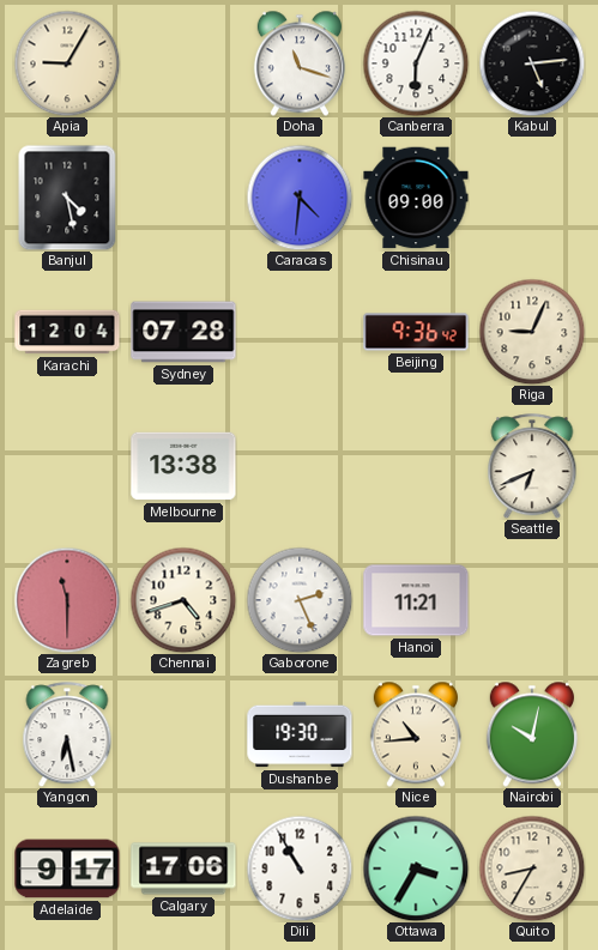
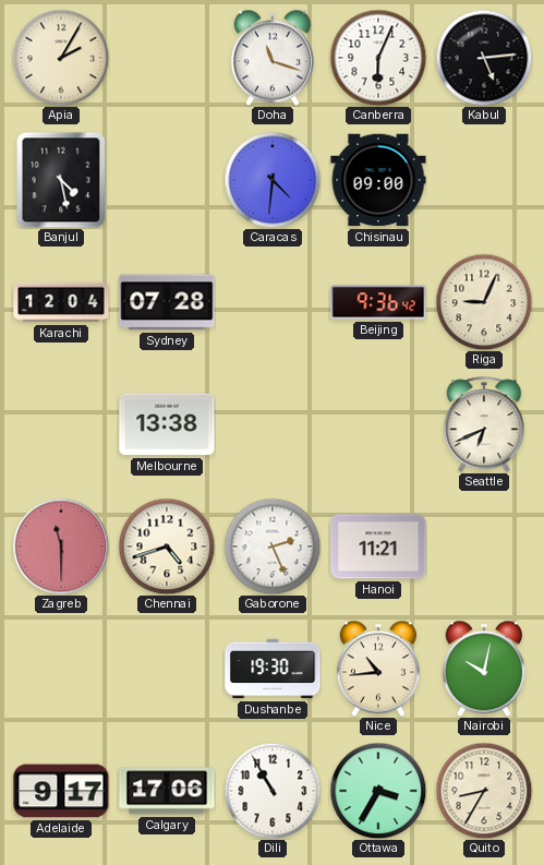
Apia: 9:05 -> 2:05 (61, 58)
Yangon: 6:28 -> none (67, 734)
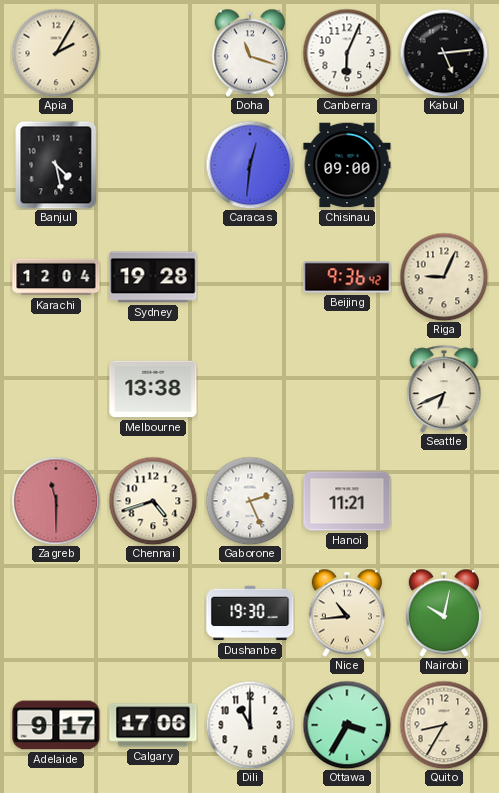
Caracas: 4:31 -> 12:31 (250, 165)
Sydney: 07:28 -> 19:28 (153, 277)
Dili: 10:55 -> 11:00 (250, 725)
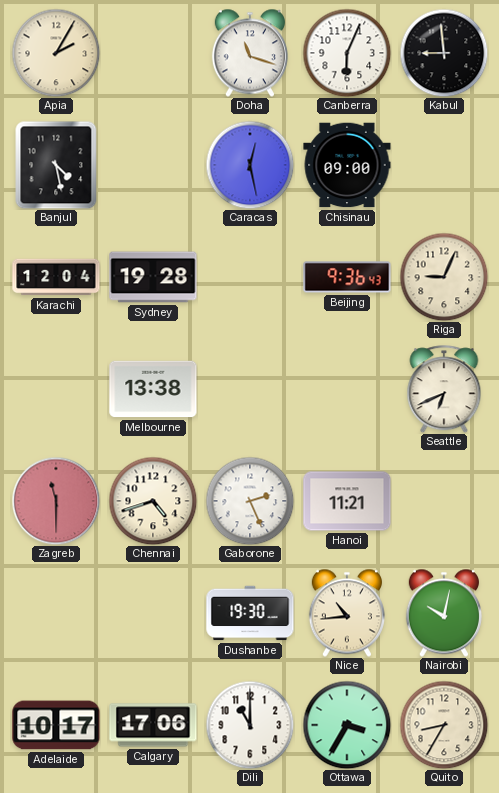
Kabul: 5:14 -> 8:59 (444, 53)
Caracas: 12:31 -> 12:28 (250, 165)
Beijing: 9:36:42 -> 9:36:43 (347, 277)
Adelaide: 9:17 -> 10:17 (56, 725)
